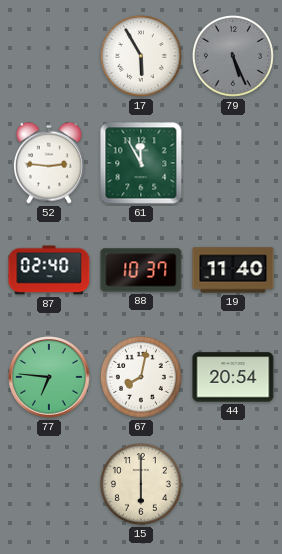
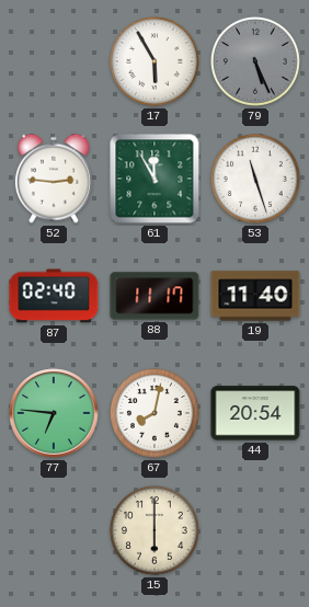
53: none -> 11:27 (255, 179)
88: 10:37 -> 11:17 (154, 296)
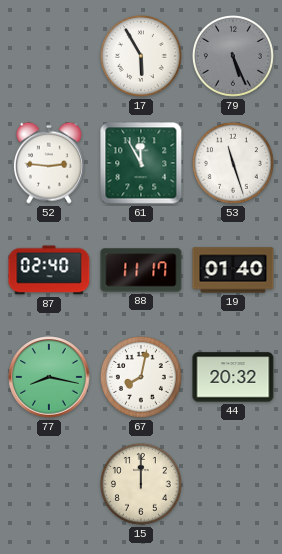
19: 11:40 -> 01:40 (233, 270)
77: 6:46 -> 8:17 (49, 377)
44: 20:54 -> 20:32 (233, 377)
15: 6:00 -> 12:00 (141, 484)
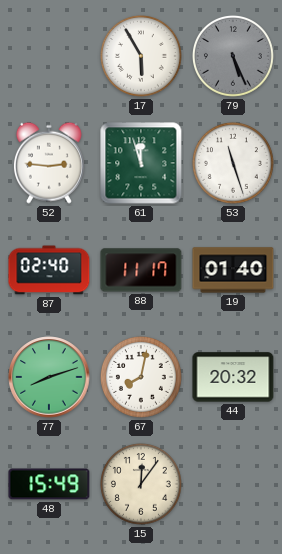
61: 11:55 -> 11:57 (141, 163)
77: 8:17 -> 8:12 (49, 377)
48: none -> 15:49 (49, 484)
15: 12:00 -> 12:06 (141, 484)
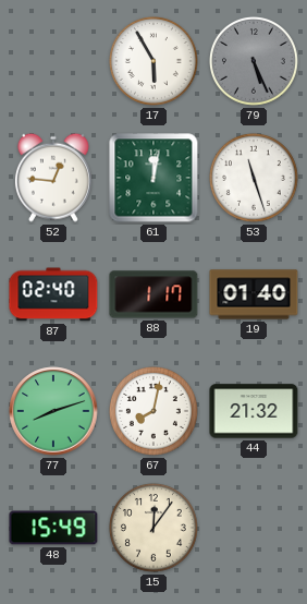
52: 2:46 -> 12:46 (53, 178)
61: 11:57 -> 12:02 (153, 178)
88: 11:17 -> 1:17 (153, 294)
44: 20:32 -> 21:32 (254, 411)
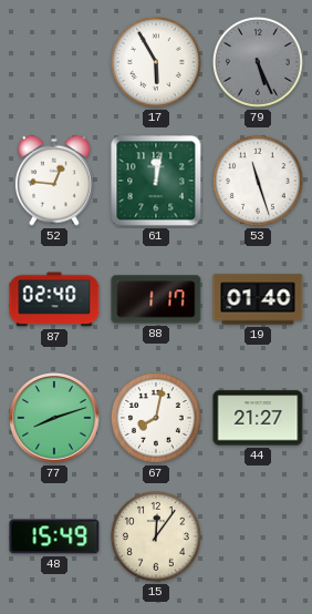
44: 21:32 -> 21:27 (258, 418)
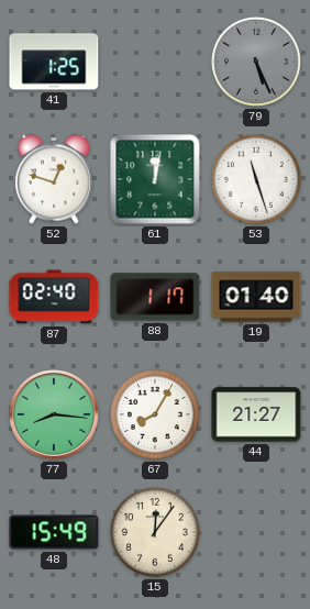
41: none -> 1:25 (54, 62)
17: 5:55 -> none (156, 62)
52: 12:46 -> 12:48 (54, 179)
77: 8:12 -> 8:16 (54, 414)
67: 8:02 -> 8:05 (155, 414)
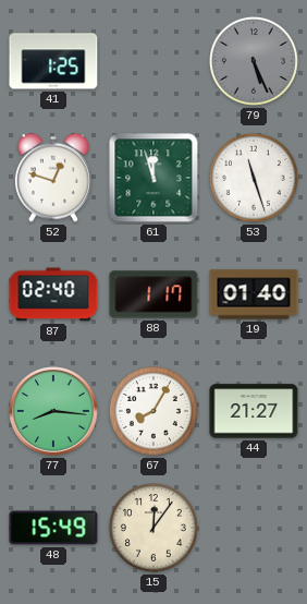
61: 12:02 -> 11:57 (153, 178)
